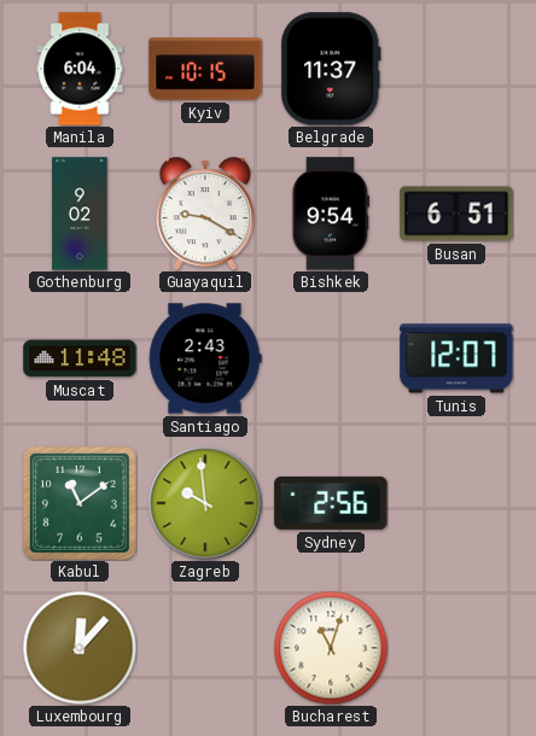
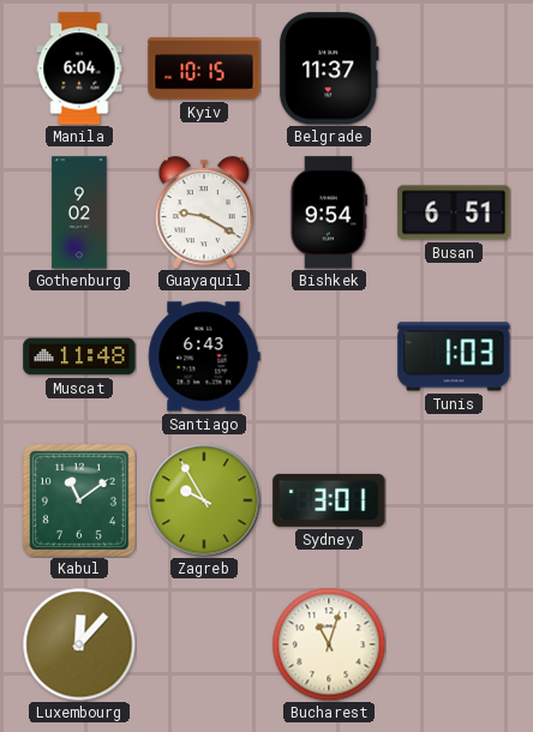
Santiago: 2:43 -> 6:43 (204, 356)
Tunis: 12:07 -> 1:03 (454, 356)
Zagreb: 9:59 -> 9:55 (204, 500)
Sydney: 2:56 -> 3:01 (329, 500)
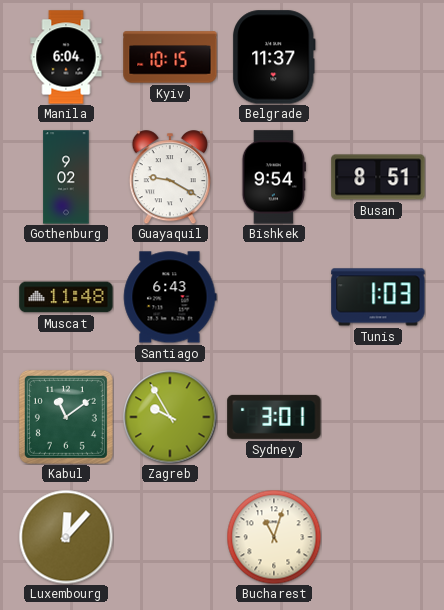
Busan: 6:51 -> 8:51 (378, 177)
